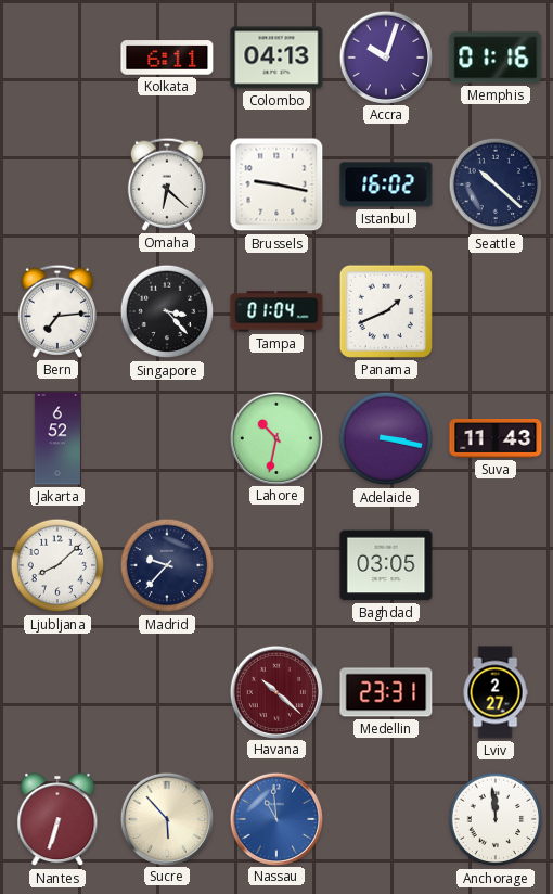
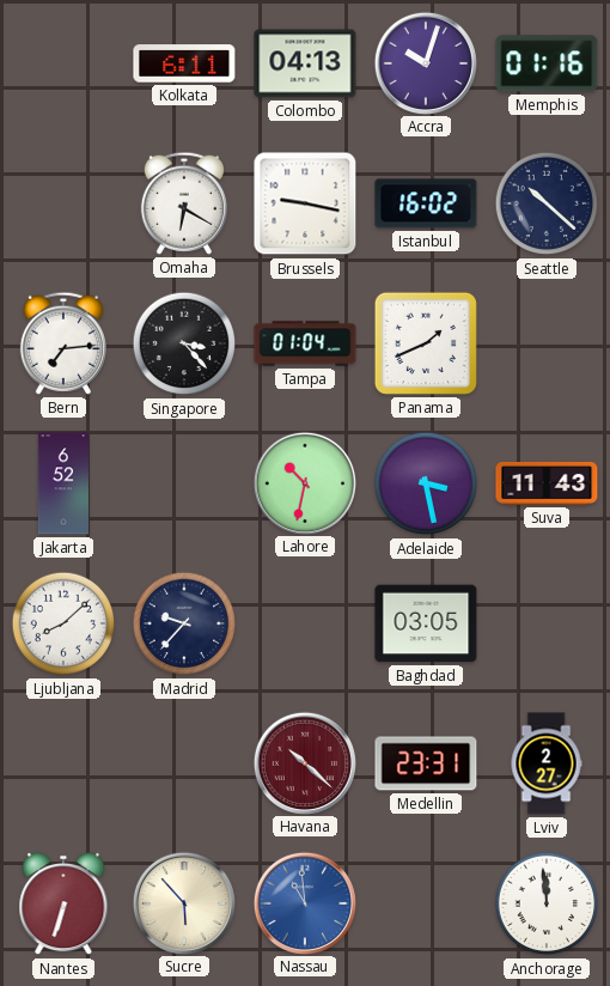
Omaha: 6:22 -> 6:20 (184, 203)
Adelaide: 3:17 -> 3:28 (426, 483)
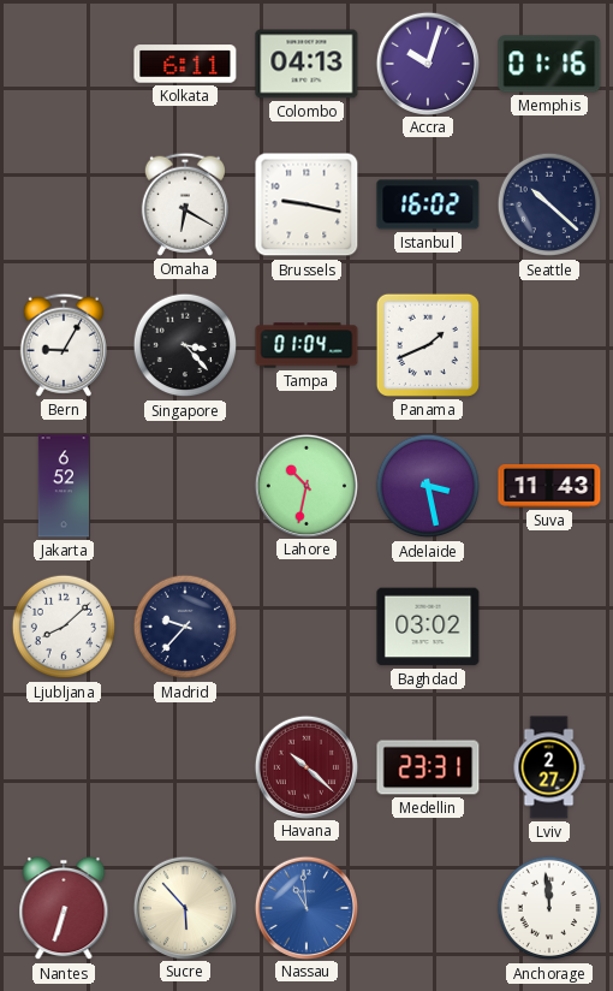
Bern: 7:14 -> 9:05 (64, 345)
Baghdad: 03:05 -> 03:02 (428, 627)
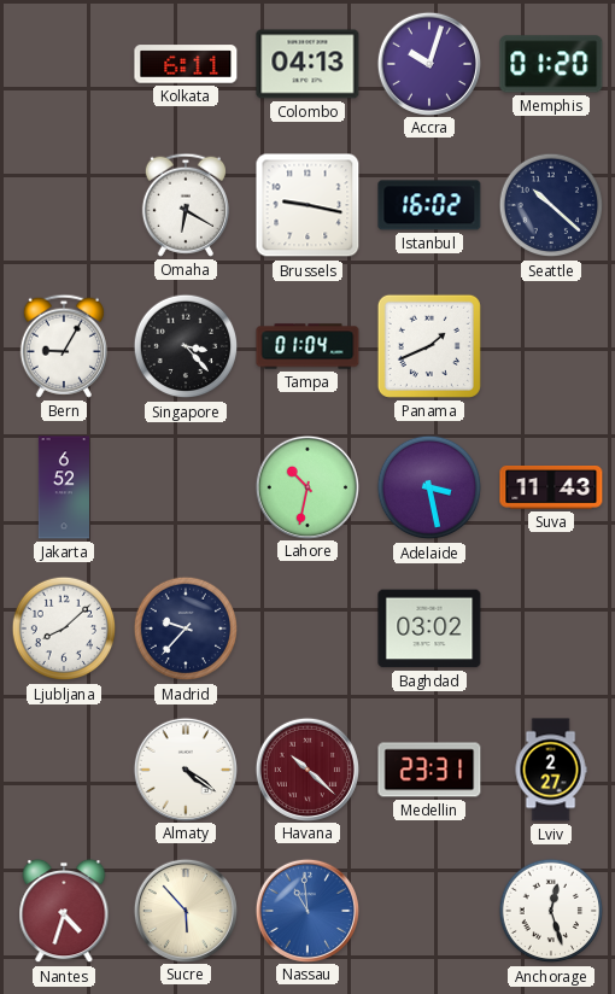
Memphis: 01:16 -> 01:20 (551, 64)
Almaty: none -> 4:21 (184, 768)
Nantes: 6:33 -> 4:33 (64, 911)
Anchorage: 11:59 -> 12:27 (551, 911)
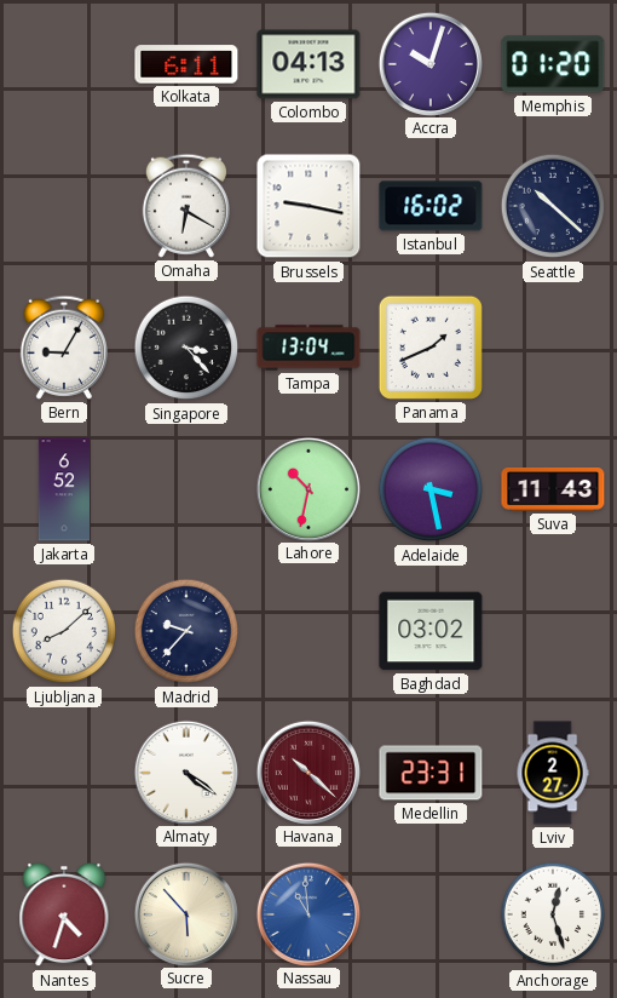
Tampa: 01:04 -> 13:04 (308, 348)
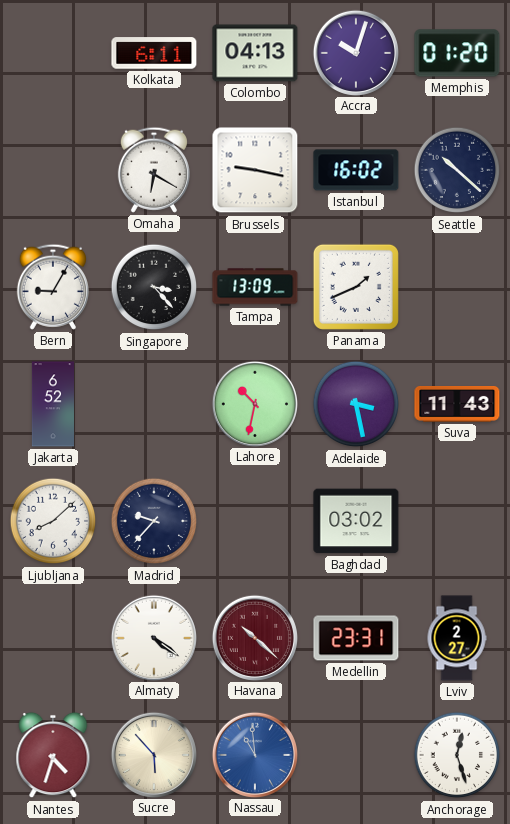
Tampa: 13:04 -> 13:09 (255, 287)
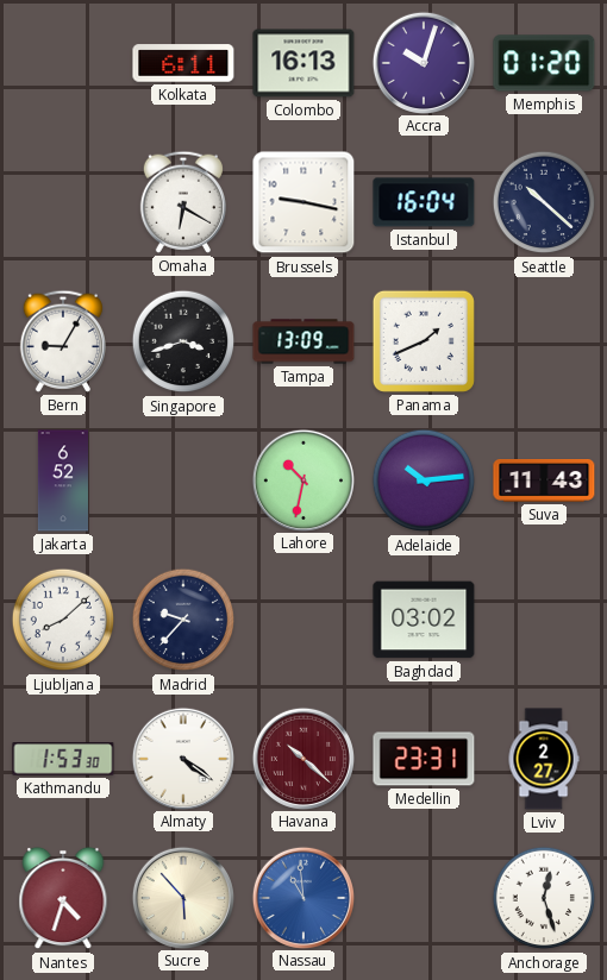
Colombo: 04:13 -> 16:13 (303, 63)
Istanbul: 16:02 -> 16:04 (424, 202)
Singapore: 3:23 -> 3:42 (183, 341)
Adelaide: 3:28 -> 10:14 (424, 480)
Kathmandu: none -> 1:53 (63, 759)
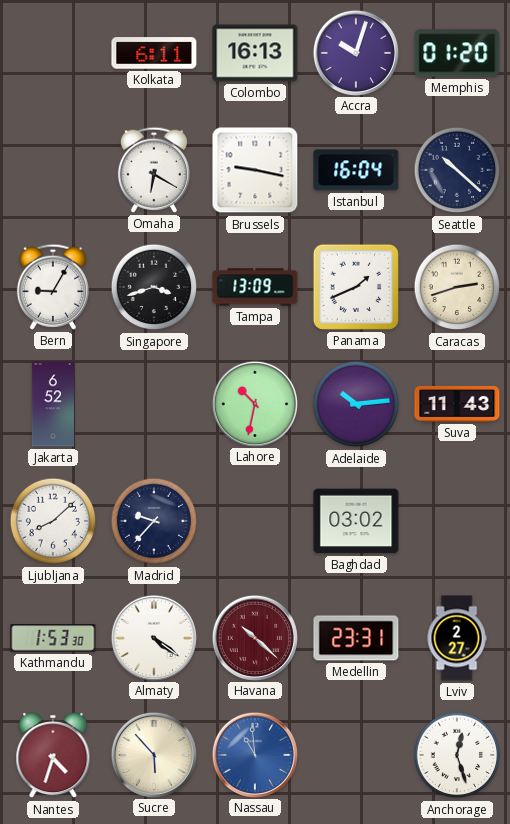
Caracas: none -> 2:42 (457, 287)
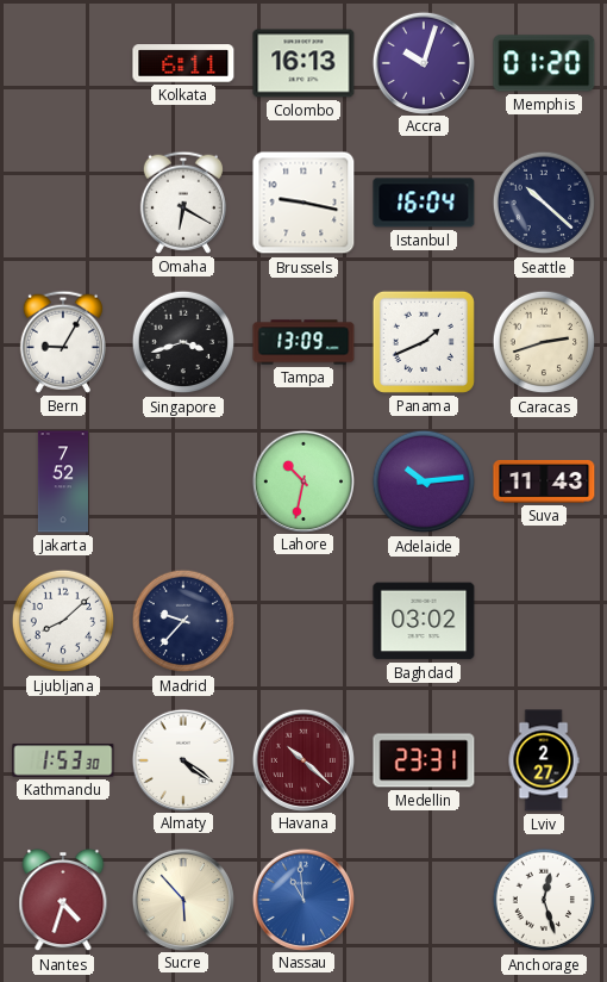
Jakarta: 6:52 -> 7:52 (62, 481)
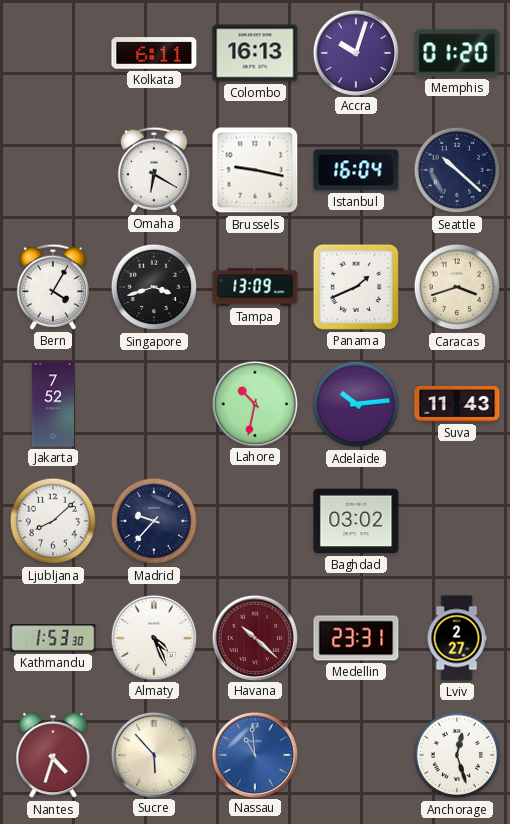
Bern: 9:05 -> 4:05 (53, 287)
Caracas: 2:42 -> 3:42 (457, 287)
Almaty: 4:21 -> 4:26 (153, 637)
